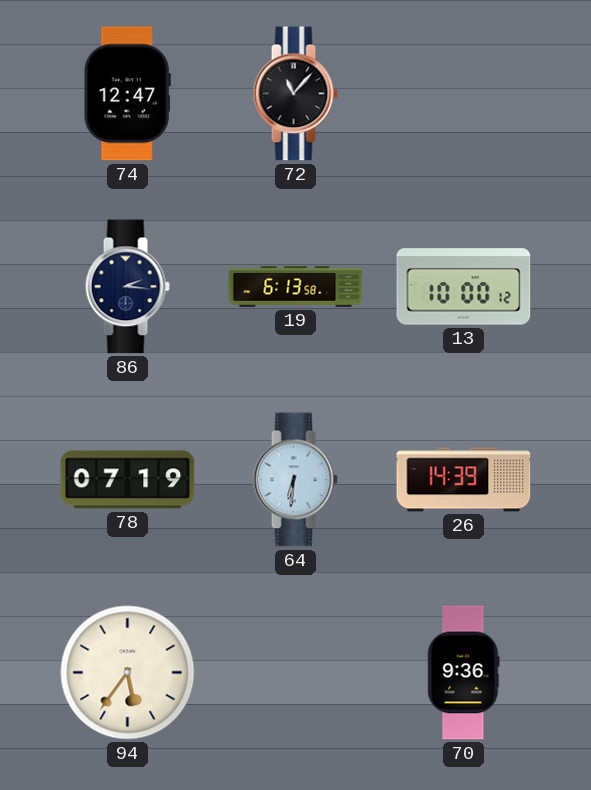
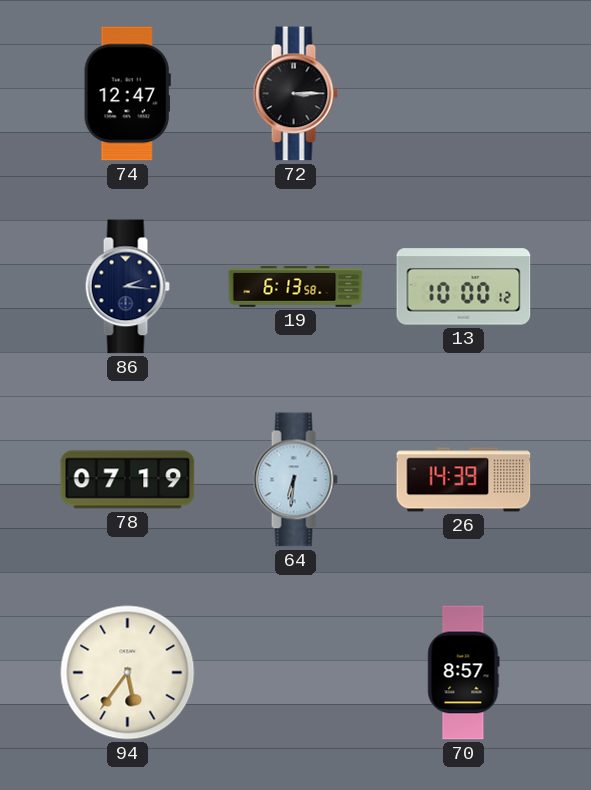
72: 11:07 -> 3:15 (295, 94)
70: 9:36 -> 8:57 (464, 673)
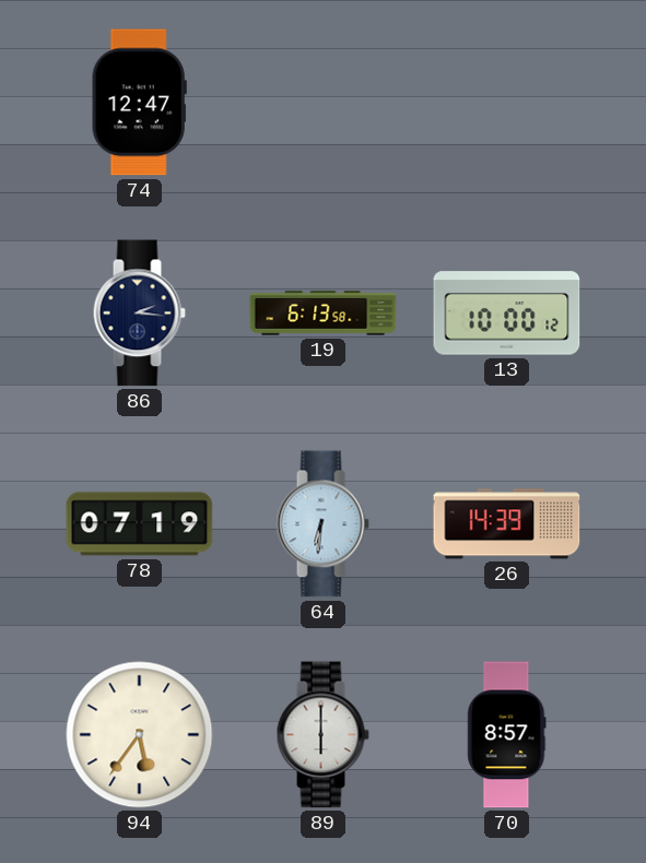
72: 3:15 -> none (295, 94)
89: none -> 6:00 (322, 735)
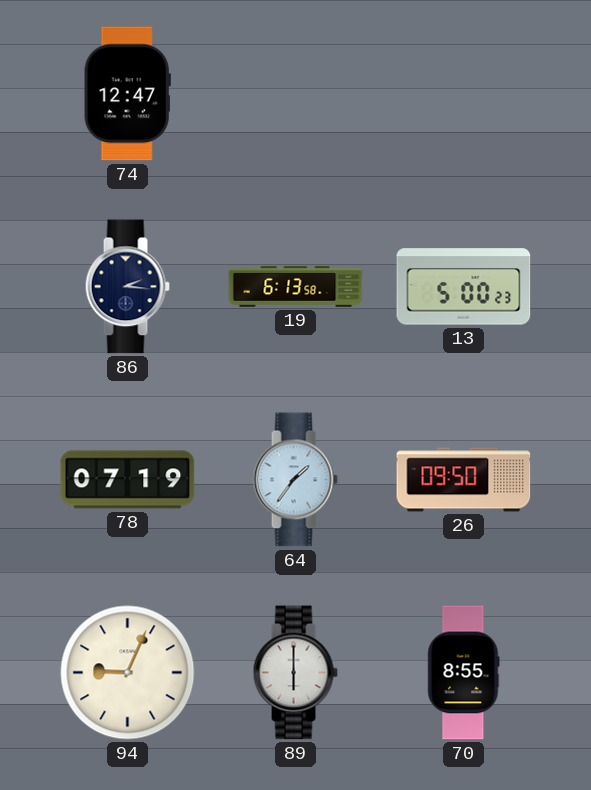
13: 10:00 -> 5:00 (464, 287)
64: 6:31 -> 1:36 (295, 480)
26: 14:39 -> 09:50 (464, 480)
94: 5:36 -> 9:04 (128, 673)
70: 8:57 -> 8:55 (464, 673)
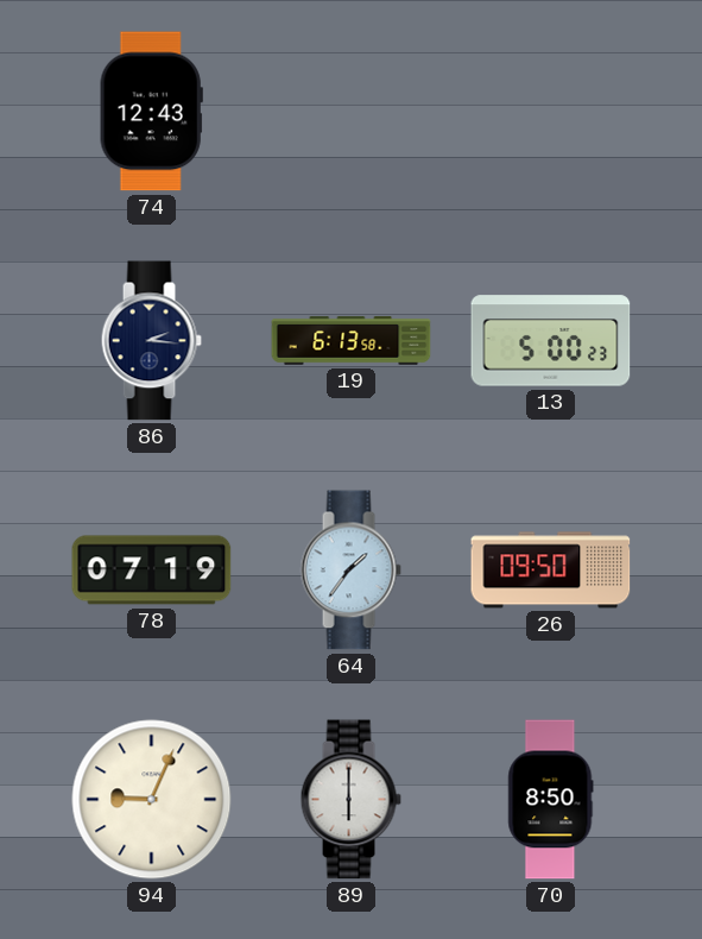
74: 12:47 -> 12:43 (151, 112)
70: 8:55 -> 8:50 (551, 800)
